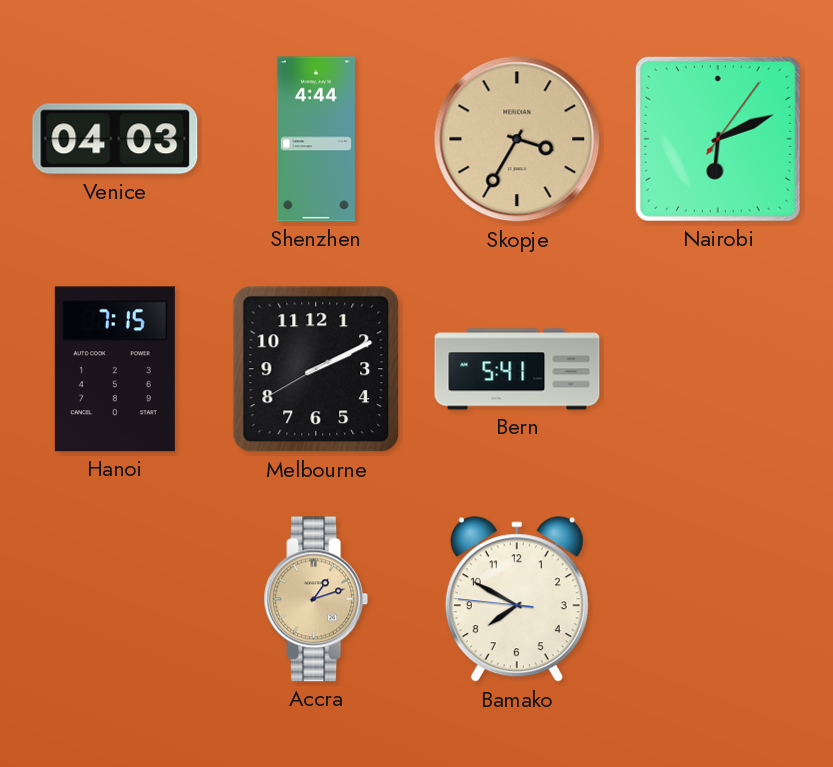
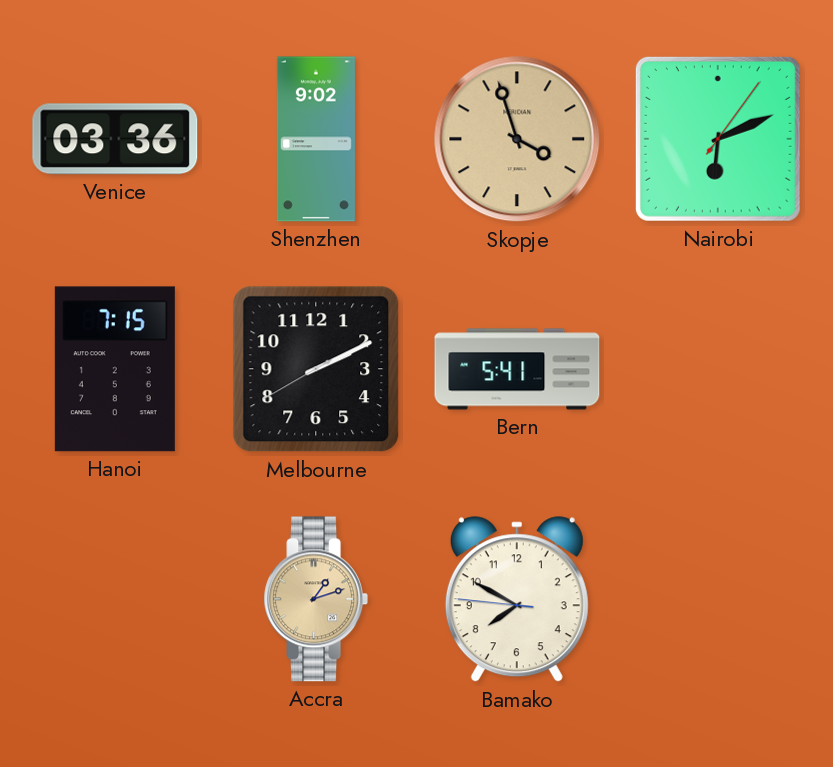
Venice: 04:03 -> 03:36 (115, 139)
Shenzhen: 4:44 -> 9:02 (316, 139)
Skopje: 3:35 -> 3:57 (517, 139)
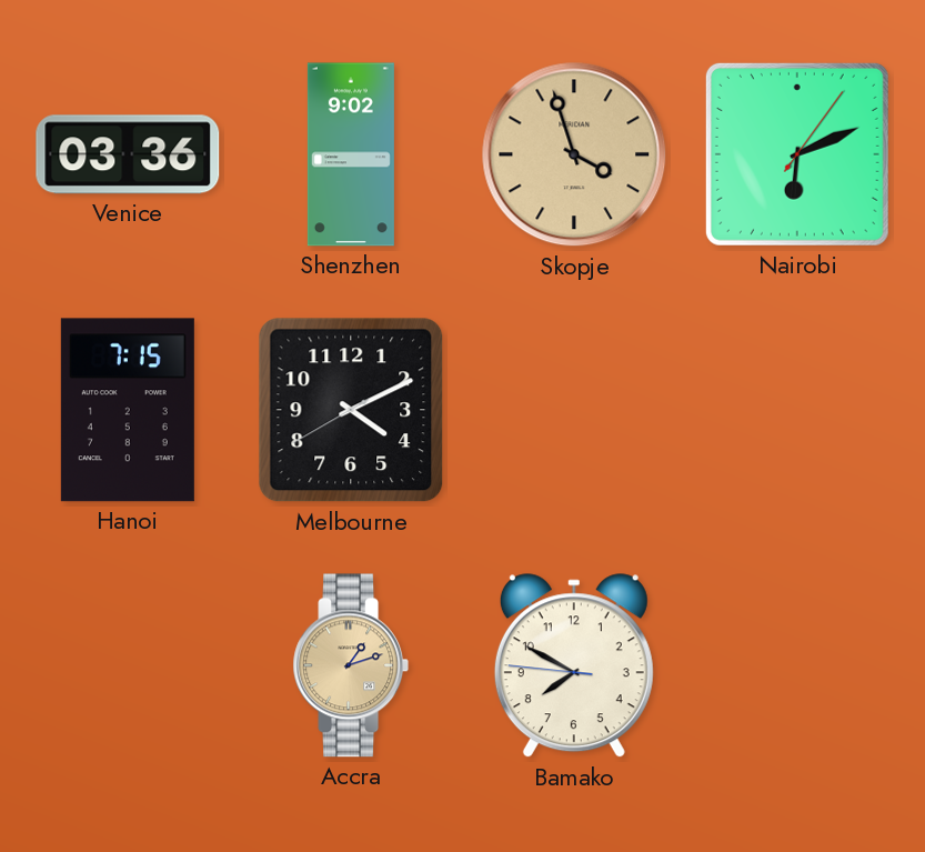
Melbourne: 2:10 -> 4:10 (351, 410)
Bern: 5:41 -> none (517, 369)
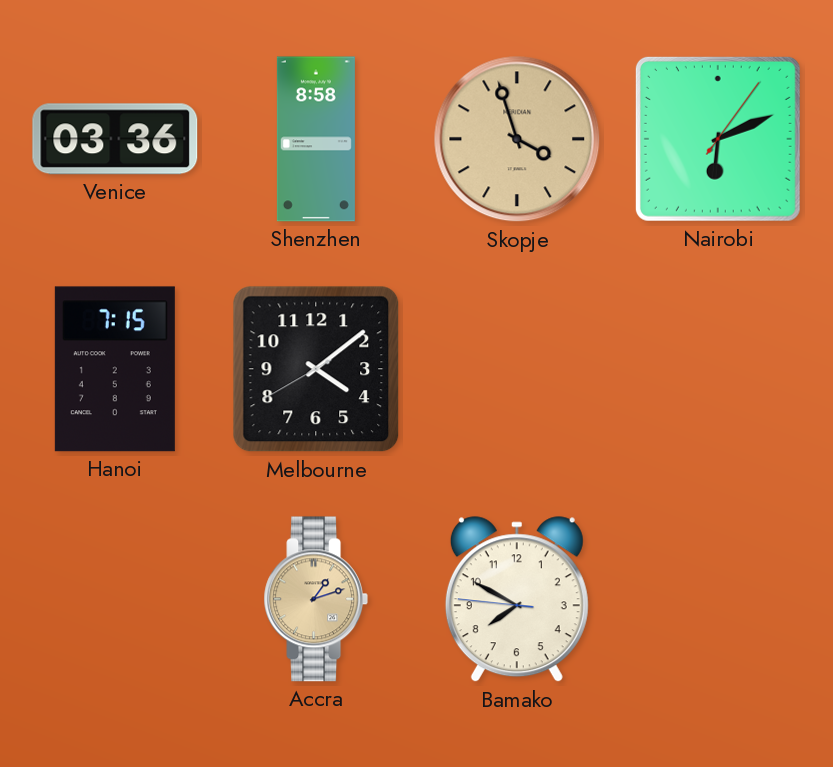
Shenzhen: 9:02 -> 8:58 (316, 139)
Melbourne: 4:10 -> 4:08 (316, 369)
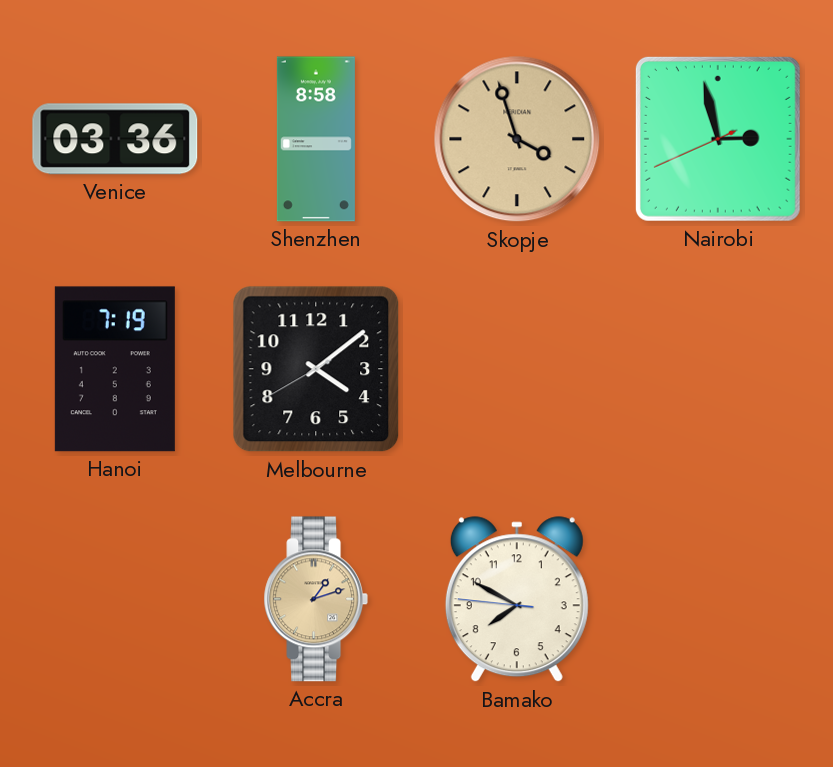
Nairobi: 6:11 -> 2:57 (718, 139)
Hanoi: 7:15 -> 7:19 (115, 369)
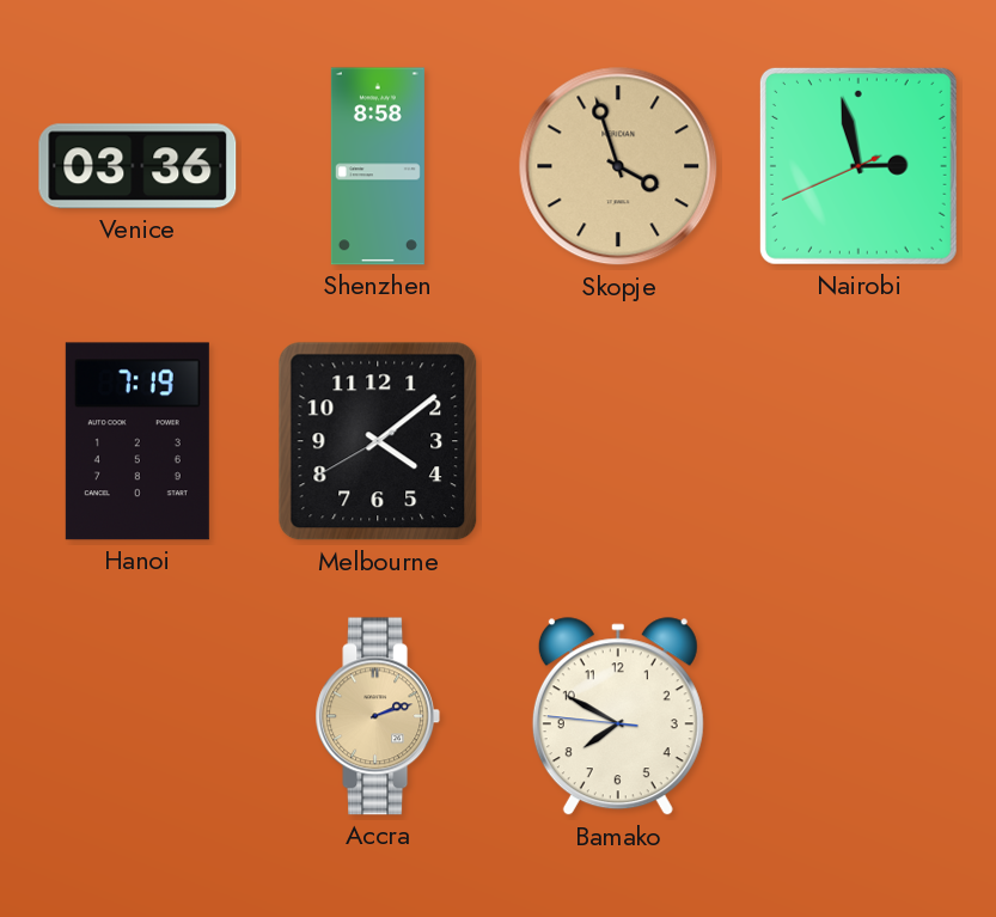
Accra: 1:12 -> 2:12 (378, 716)
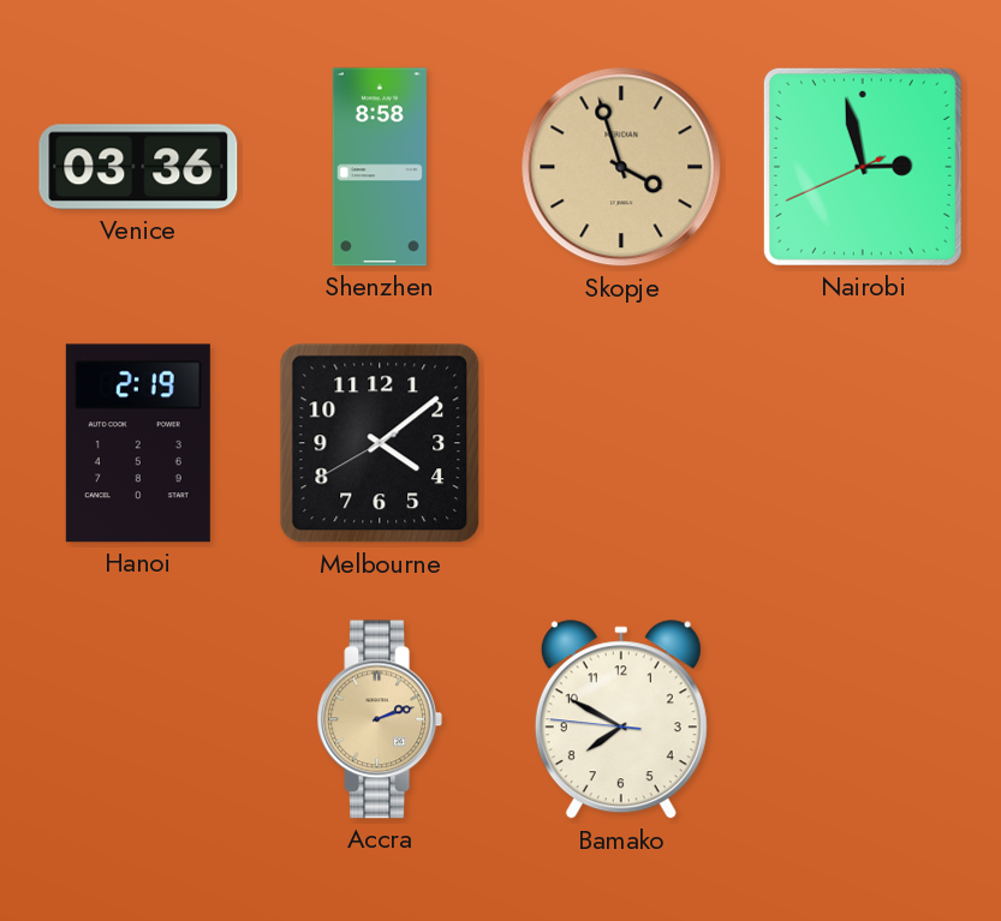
Hanoi: 7:19 -> 2:19 (138, 443)
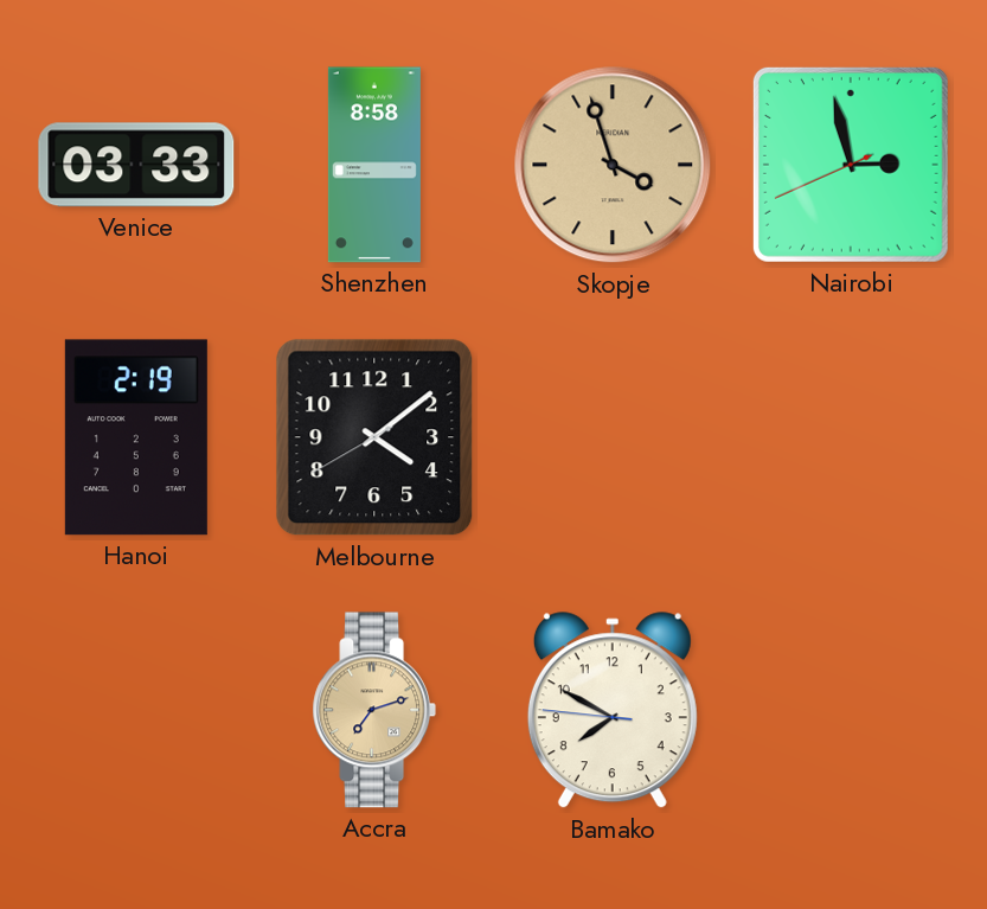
Venice: 03:36 -> 03:33 (136, 165)
Accra: 2:12 -> 7:12 (374, 710)
